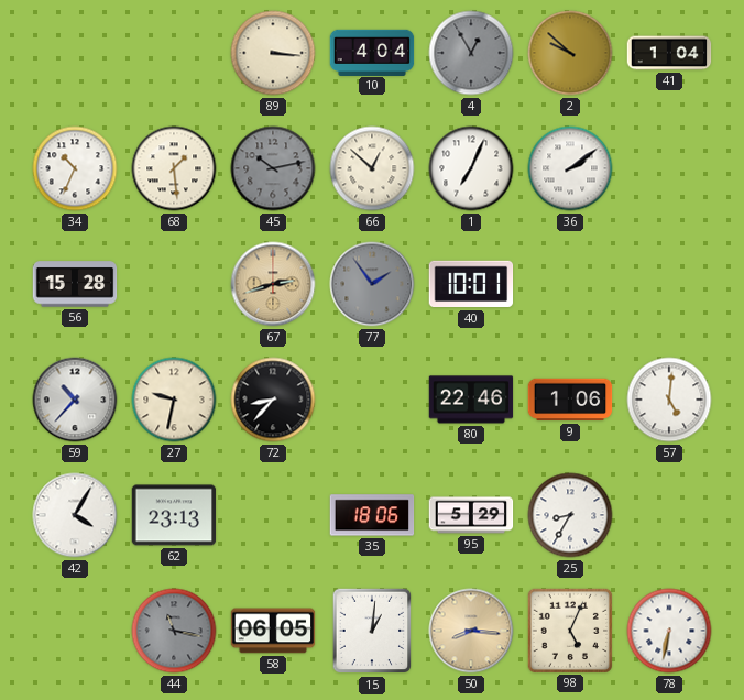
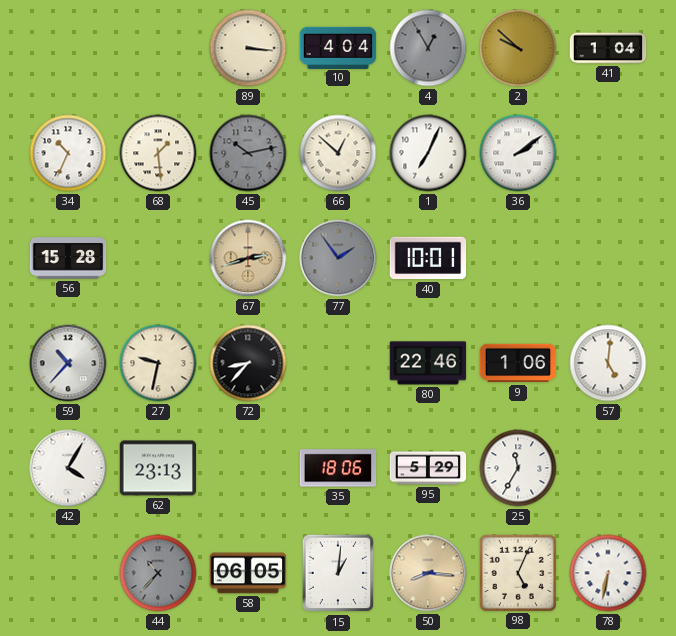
25: 8:35 -> 11:35 (518, 468)
44: 11:17 -> 10:37 (158, 573)
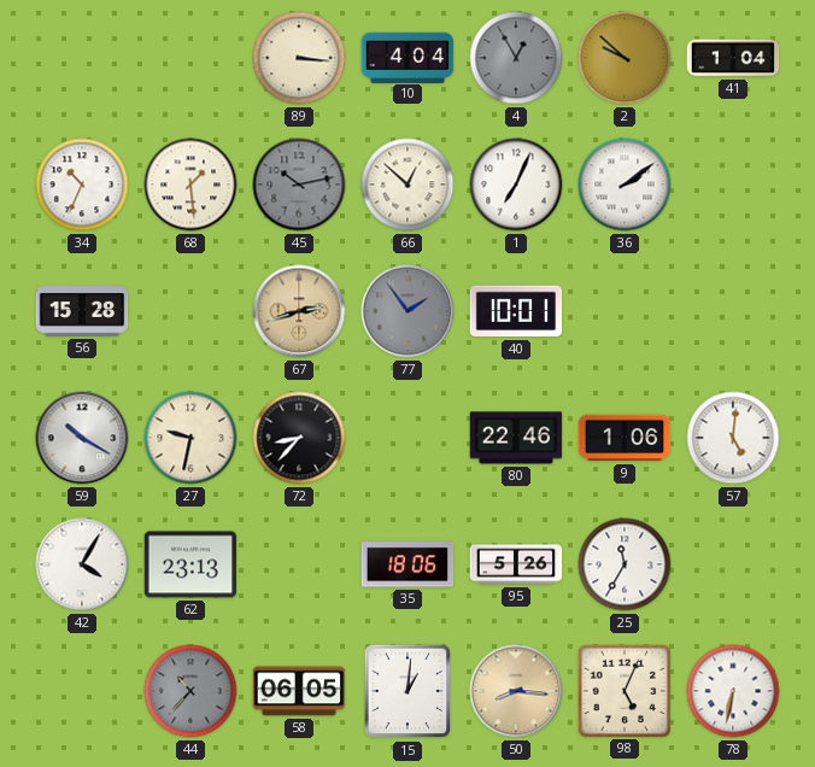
59: 10:37 -> 10:20 (82, 438)
95: 5:29 -> 5:26 (516, 564)
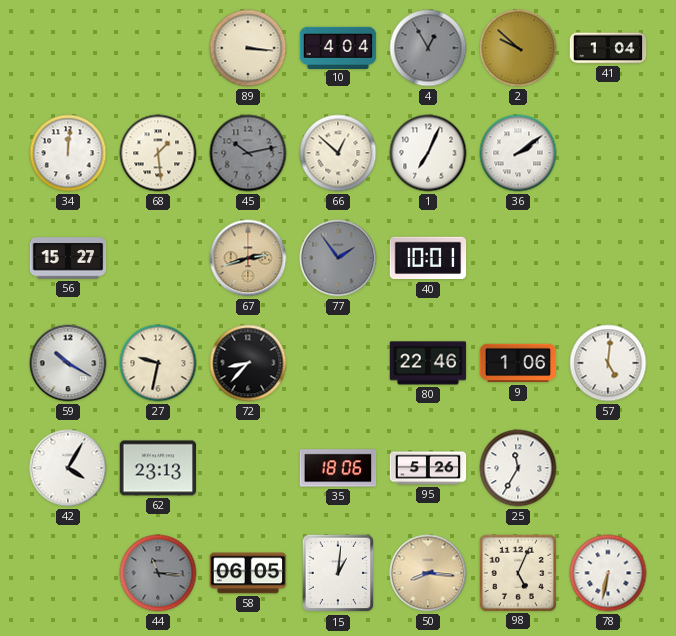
34: 10:34 -> 12:01 (68, 153)
56: 15:28 -> 15:27 (68, 258)
44: 10:37 -> 11:16 (158, 573)
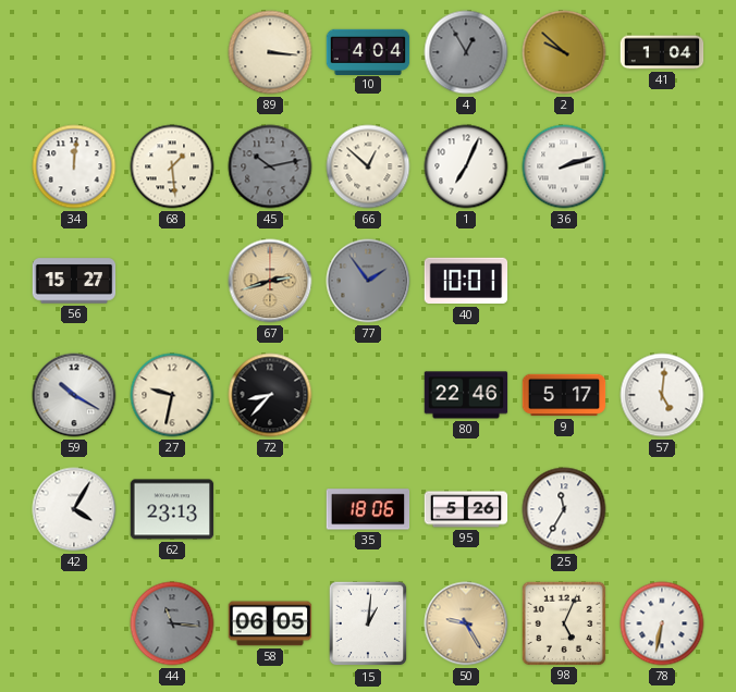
36: 2:09 -> 2:12 (564, 166)
9: 1:06 -> 5:17 (564, 395)
50: 8:16 -> 9:25 (466, 623)
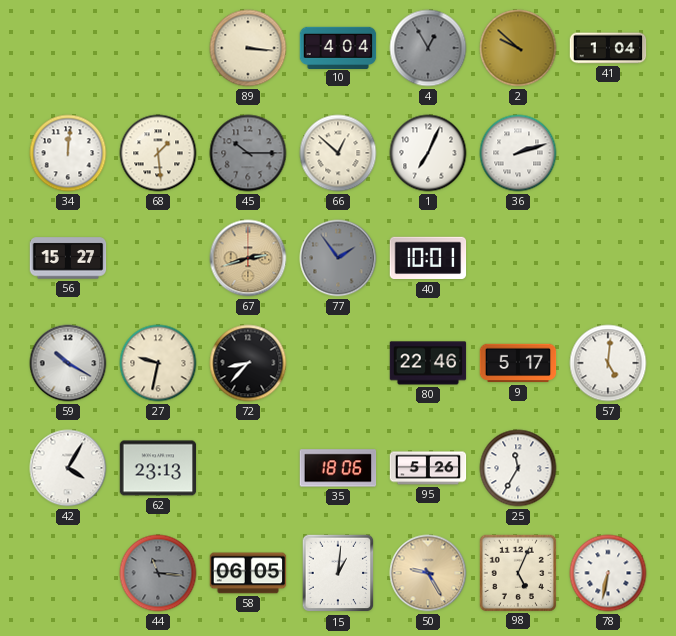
45: 10:13 -> 10:15 (248, 153)
